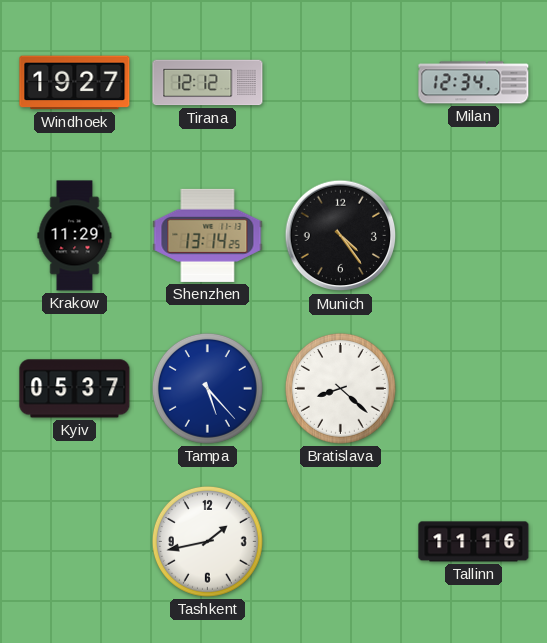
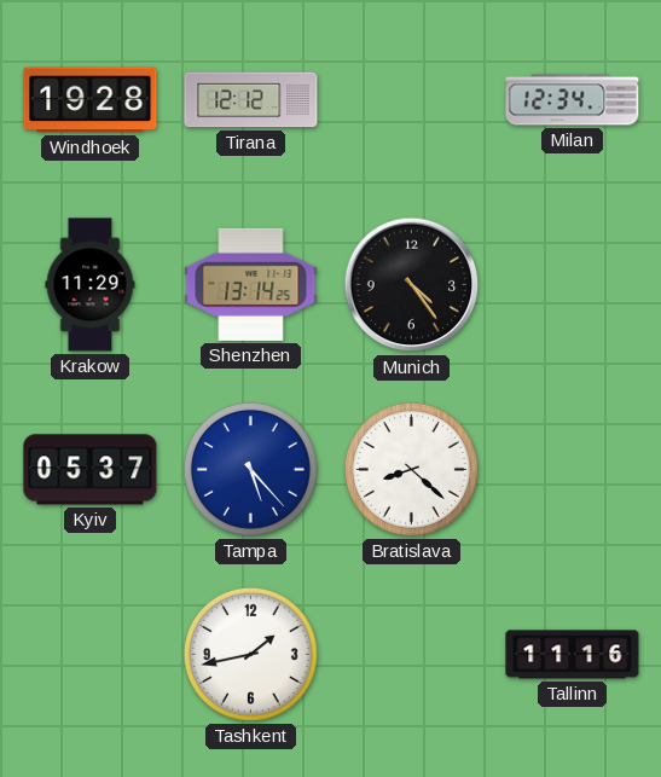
Windhoek: 19:27 -> 19:28 (91, 100)
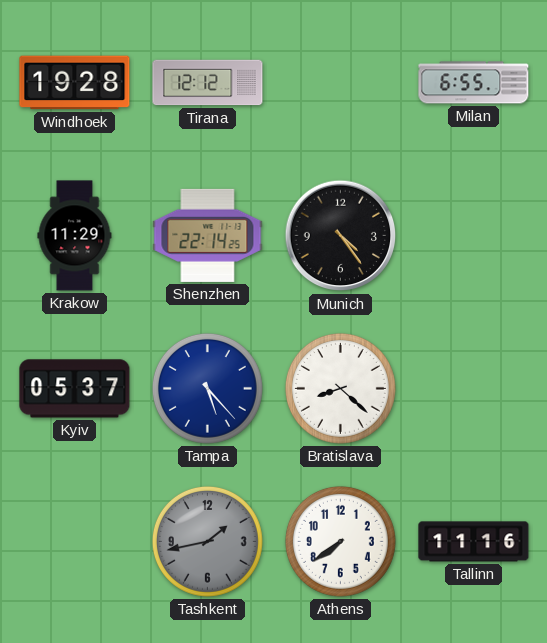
Milan: 12:34 -> 6:55 (474, 83)
Shenzhen: 13:14 -> 22:14 (208, 235)
Tashkent dial: white -> grey (207, 541)
Athens: none -> 7:39 (340, 541)
